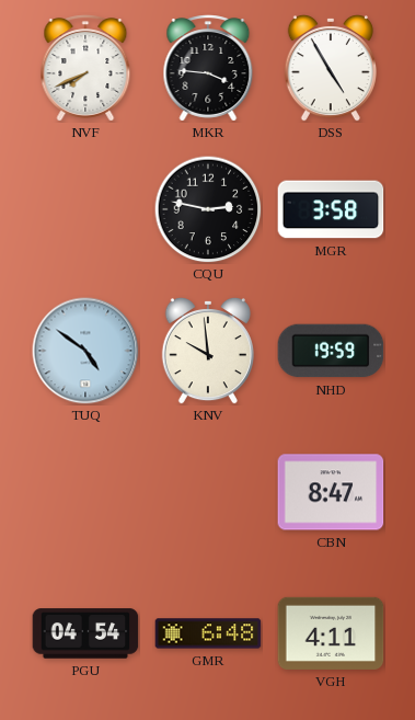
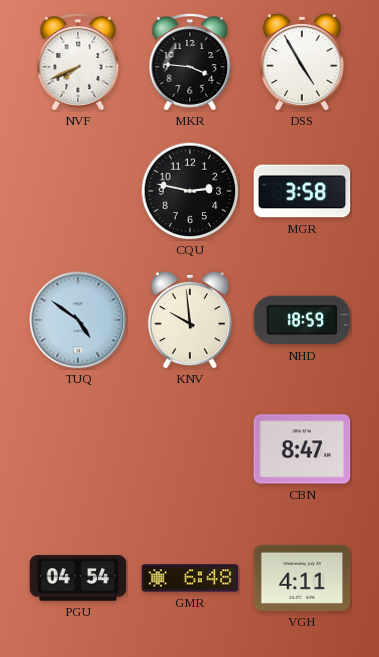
NHD: 19:59 -> 18:59 (302, 320)
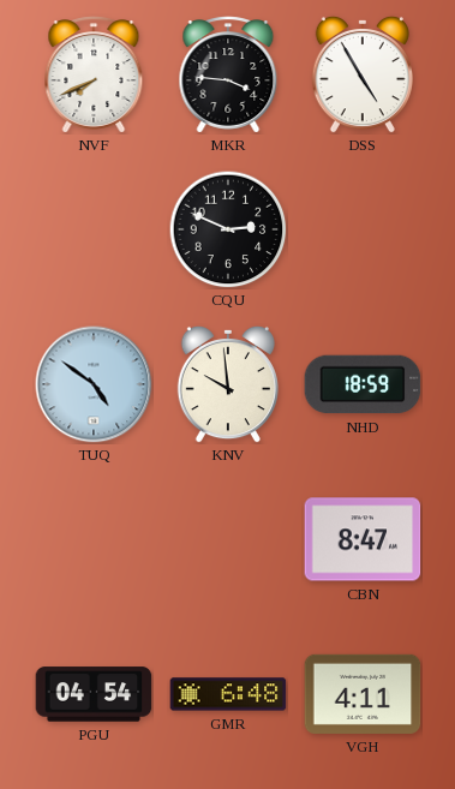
CQU: 2:47 -> 2:49 (228, 229)
MGR: 3:58 -> none (302, 191)
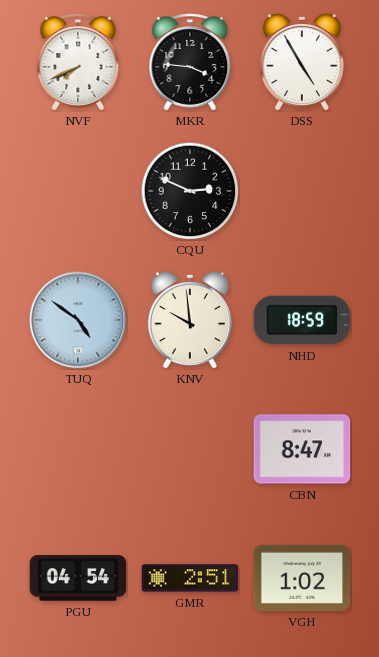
GMR: 6:48 -> 2:51 (190, 578)
VGH: 4:11 -> 1:02 (302, 578)
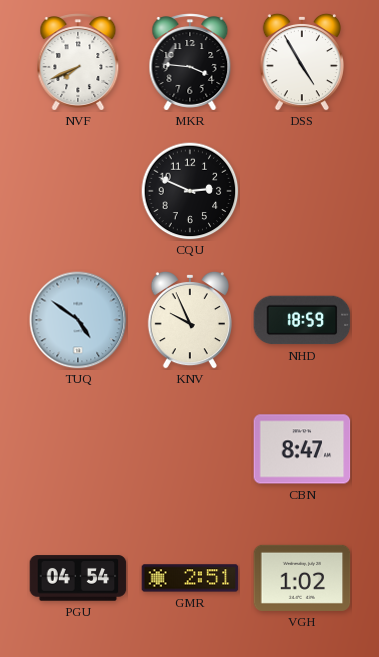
KNV: 9:59 -> 9:56 (190, 320)
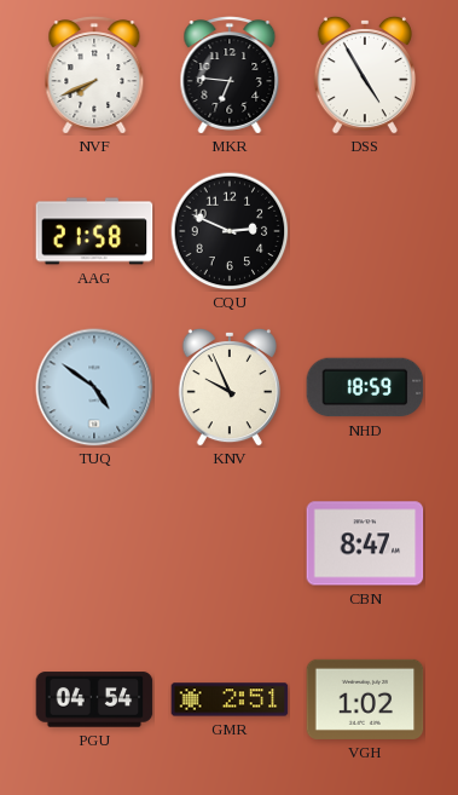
MKR: 3:46 -> 6:46 (230, 75)
AAG: none -> 21:58 (94, 231)
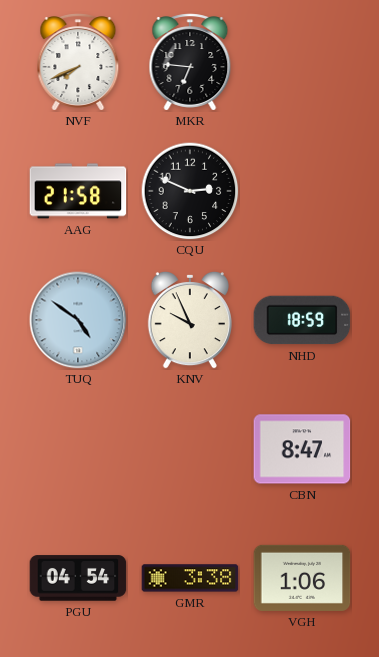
DSS: 4:55 -> none (365, 75)
GMR: 2:51 -> 3:38 (190, 578)
VGH: 1:02 -> 1:06 (302, 578)
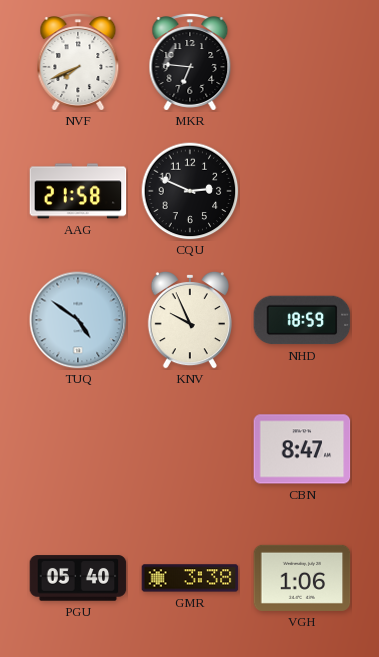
PGU: 04:54 -> 05:40 (78, 578)
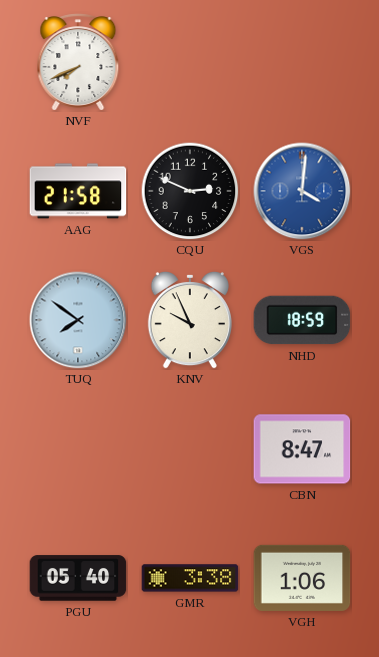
MKR: 6:46 -> none (190, 62)
VGS: none -> 4:01 (302, 191)
TUQ: 4:51 -> 7:51 (78, 320)
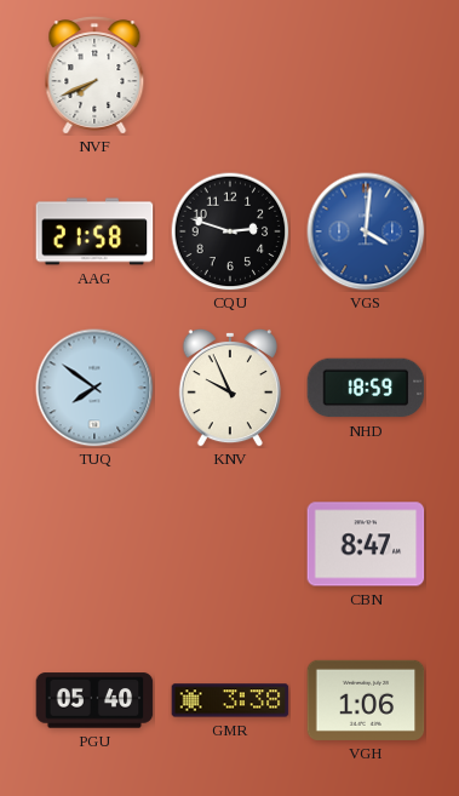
CQU: 2:49 -> 2:48 (230, 231)
